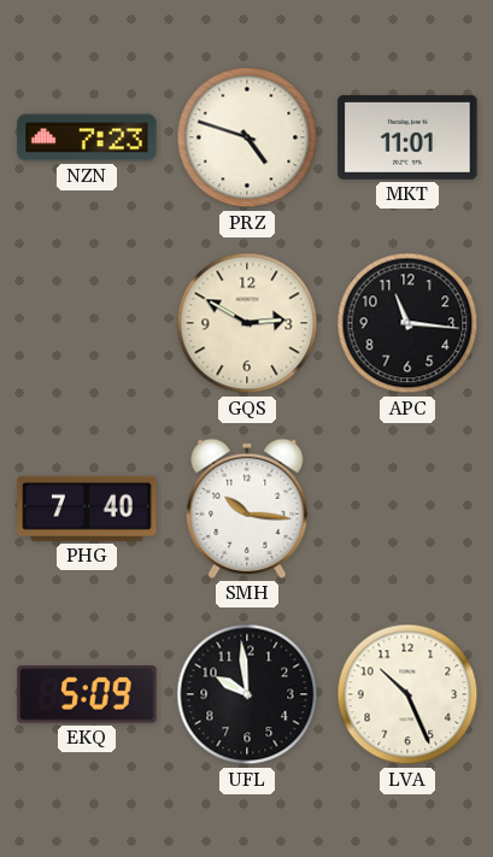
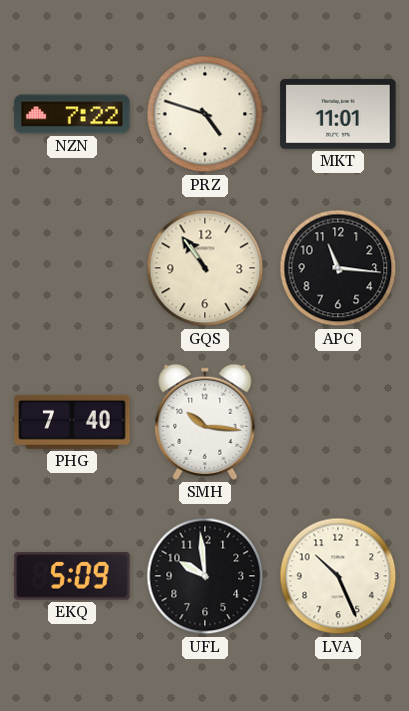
NZN: 7:23 -> 7:22 (72, 114)
GQS: 2:50 -> 10:54 (205, 268)
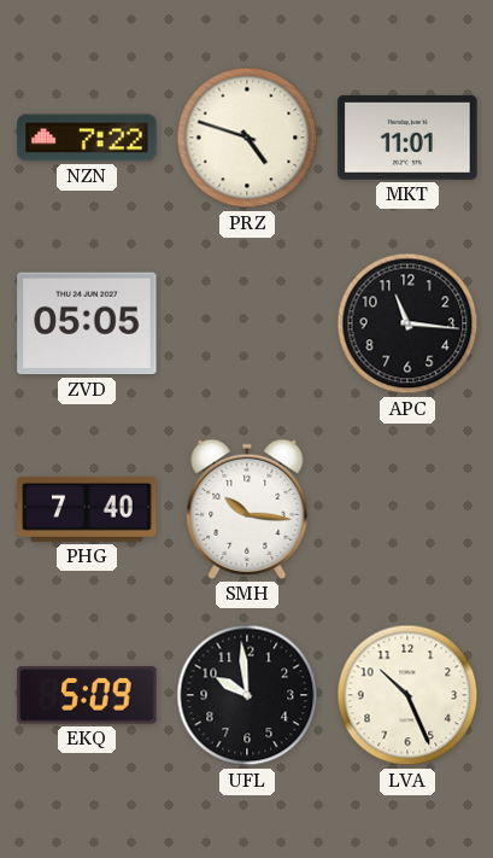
ZVD: none -> 05:05 (87, 323)
GQS: 10:54 -> none (205, 268)
